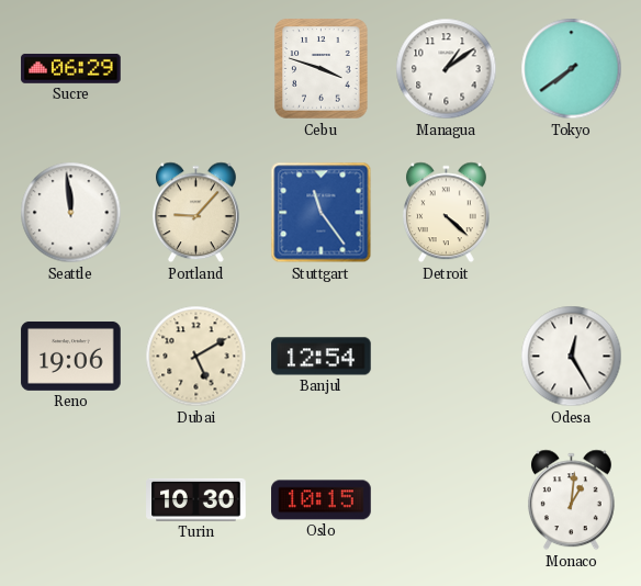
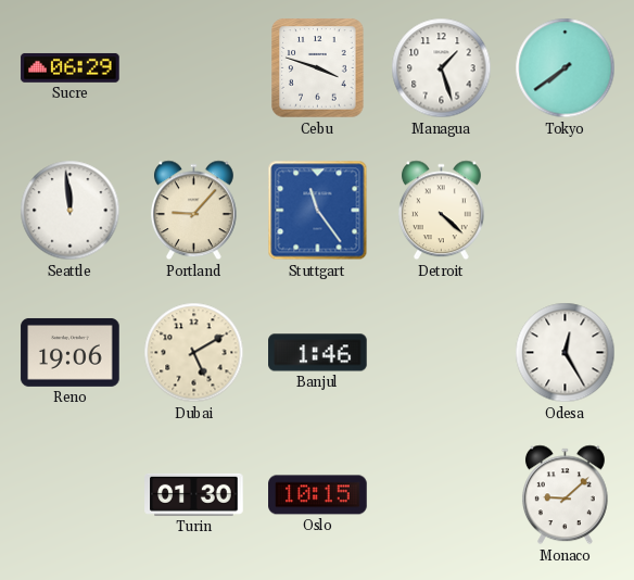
Managua: 1:09 -> 1:27 (442, 68)
Banjul: 12:54 -> 1:46 (318, 353)
Turin: 10:30 -> 01:30 (194, 494)
Monaco: 1:01 -> 9:08 (565, 495)
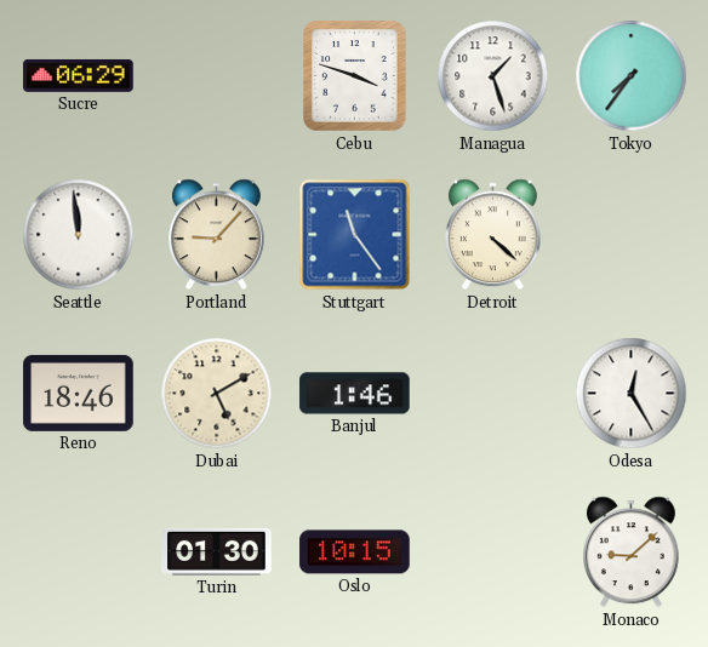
Tokyo: 7:39 -> 7:36 (632, 76)
Reno: 19:06 -> 18:46 (79, 393)
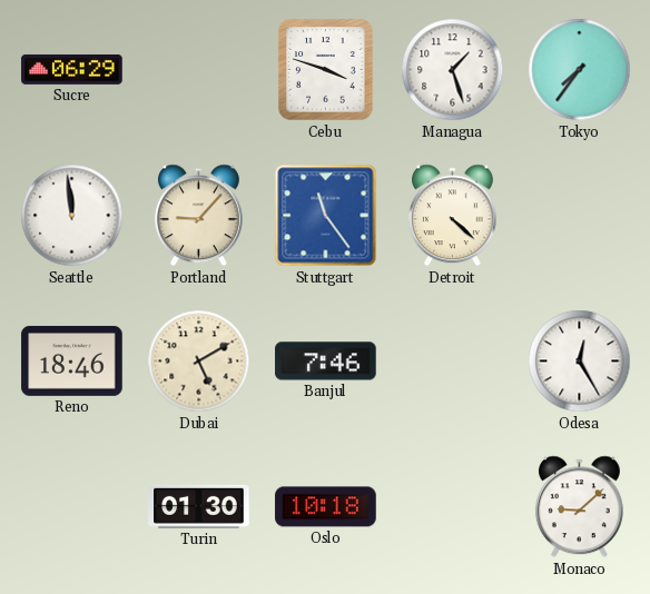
Banjul: 1:46 -> 7:46 (326, 362)
Oslo: 10:15 -> 10:18 (326, 507)
